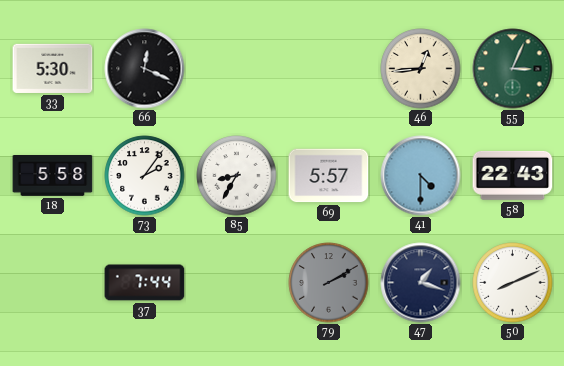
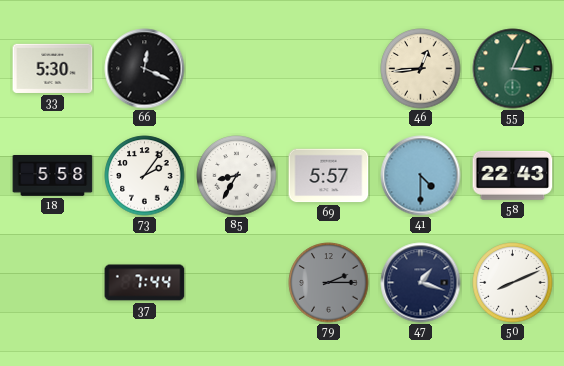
79: 2:10 -> 2:15 (329, 283)
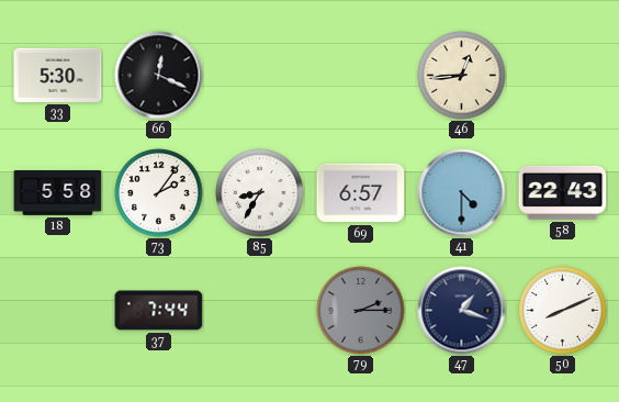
55: 3:04 -> none (513, 69)
69: 5:57 -> 6:57 (361, 193)
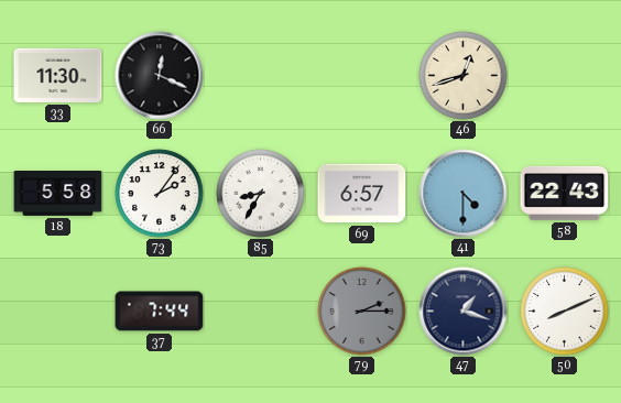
33: 5:30 -> 11:30 (58, 75)
46: 12:44 -> 12:42 (464, 76)
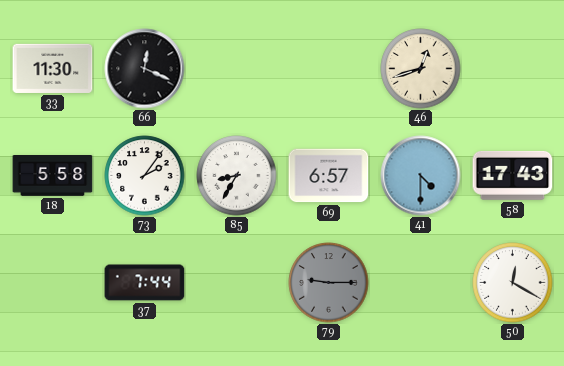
58: 22:43 -> 17:43 (513, 175)
79: 2:15 -> 9:15 (329, 283)
47: 1:18 -> none (464, 312)
50: 8:11 -> 12:20 (513, 283)
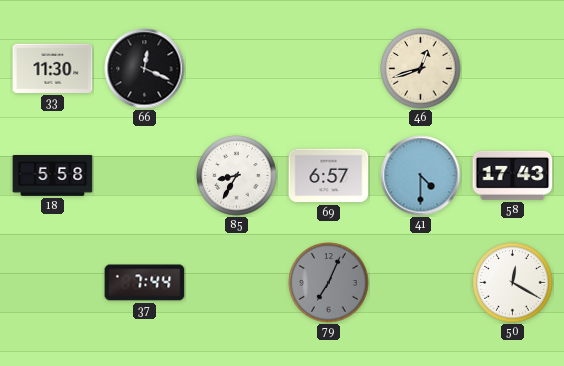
73: 2:06 -> none (145, 176)
79: 9:15 -> 7:04 (329, 283)
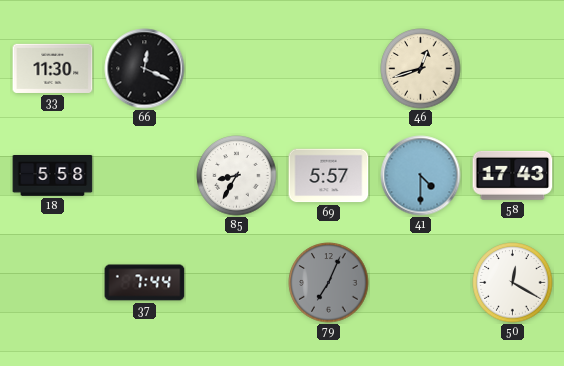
69: 6:57 -> 5:57 (329, 176)
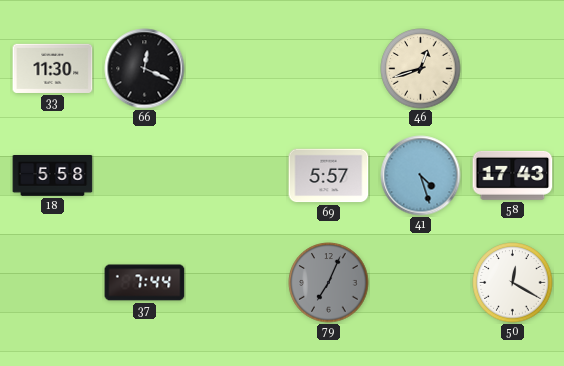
85: 8:35 -> none (237, 176)
41: 4:30 -> 4:27 (421, 176)
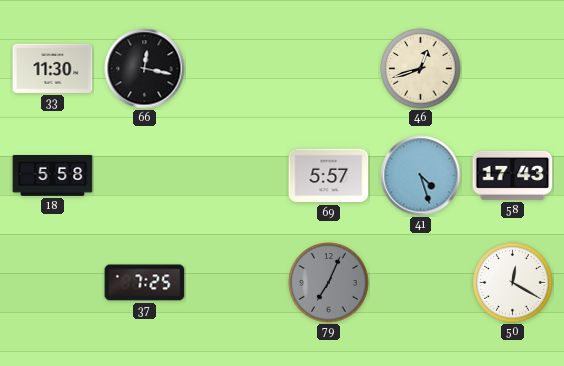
66: 12:19 -> 12:17 (145, 69)
37: 7:44 -> 7:25 (145, 283)
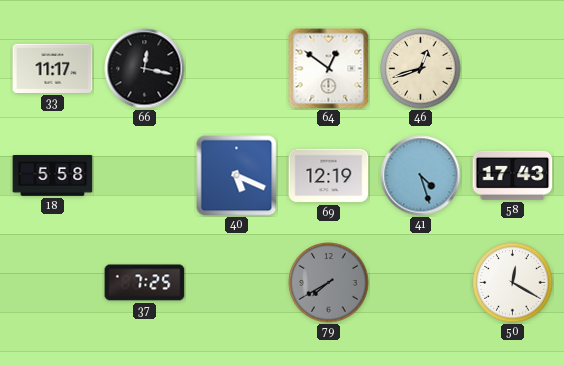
33: 11:30 -> 11:17 (53, 68)
64: none -> 12:51 (329, 69)
40: none -> 5:19 (237, 176)
69: 5:57 -> 12:19 (329, 176)
79: 7:04 -> 7:40 (329, 283)
